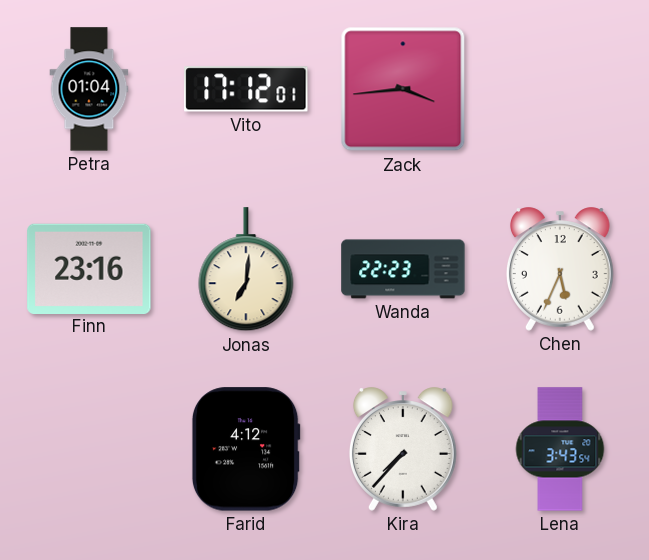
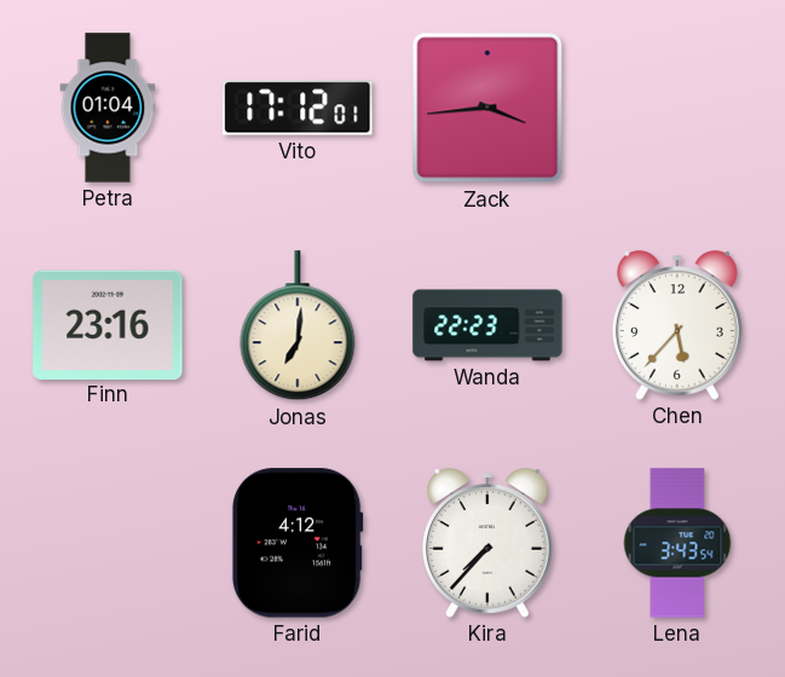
Chen: 5:34 -> 5:37 (677, 325)
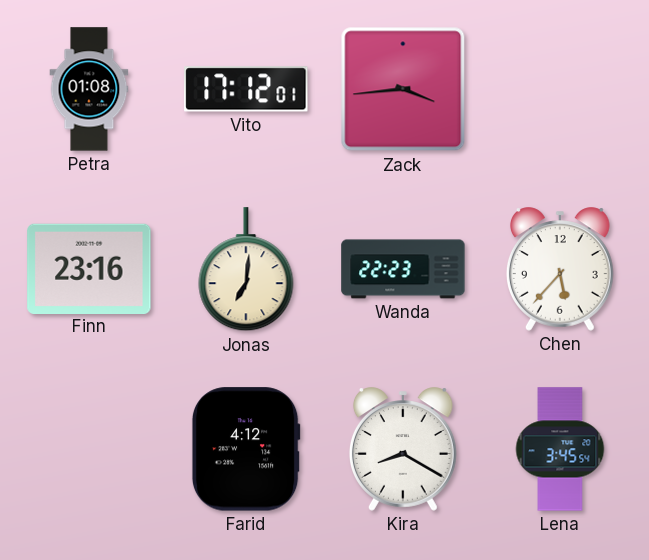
Petra: 01:04 -> 01:08 (89, 89)
Kira: 7:37 -> 8:20 (403, 449)
Lena: 3:43 -> 3:45 (560, 449)
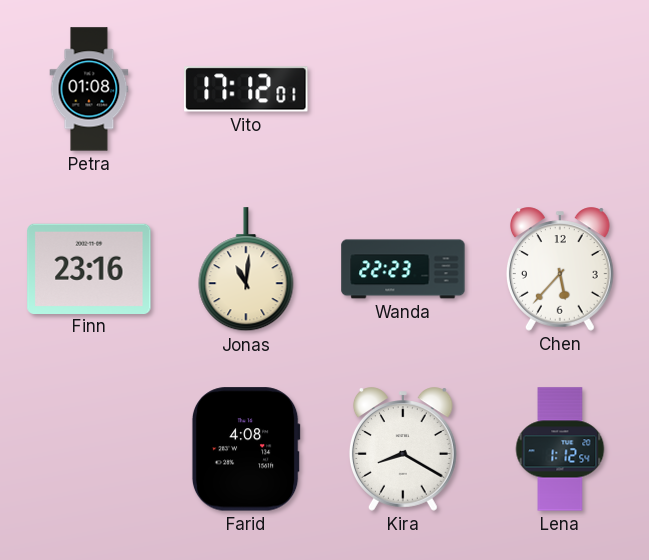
Zack: 3:44 -> none (403, 89)
Jonas: 7:01 -> 11:01 (246, 270)
Farid: 4:12 -> 4:08 (246, 449)
Lena: 3:45 -> 1:12 (560, 449)
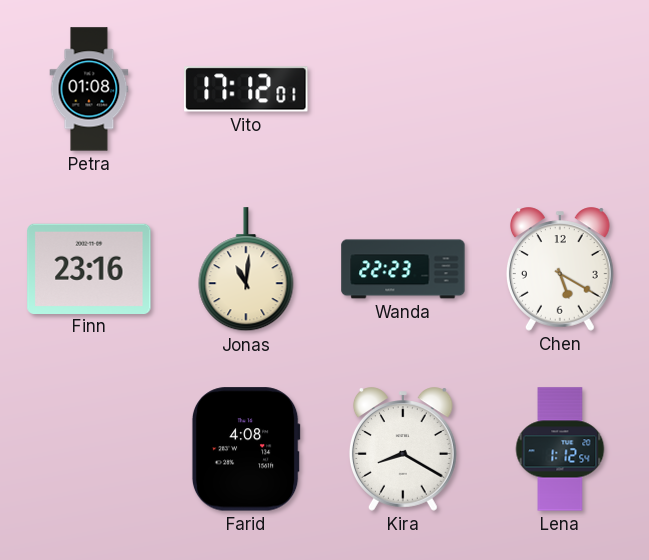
Chen: 5:37 -> 5:20 (560, 269)
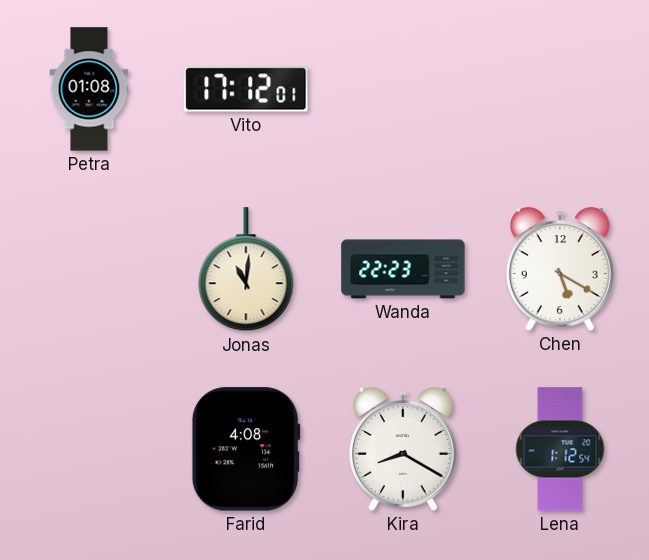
Finn: 23:16 -> none (89, 268)
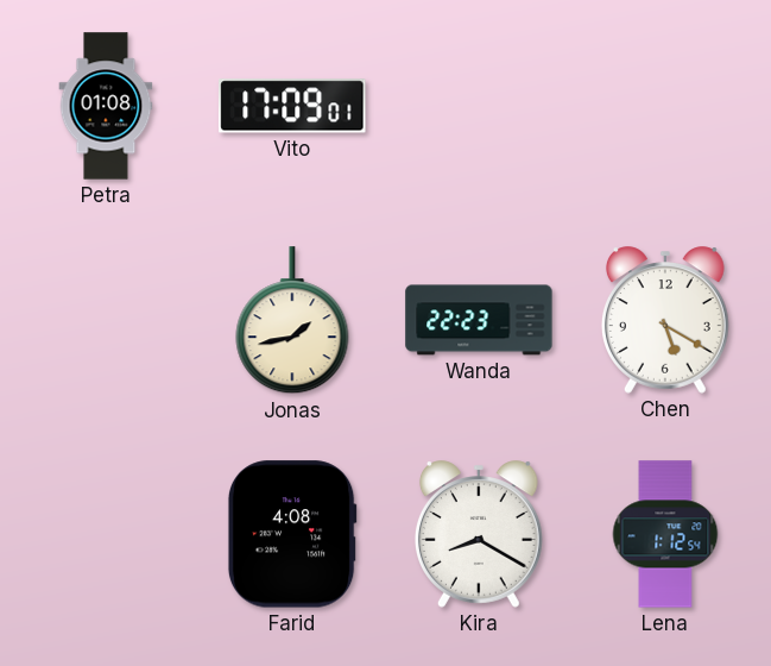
Vito: 17:12 -> 17:09 (292, 106)
Jonas: 11:01 -> 1:43 (292, 321)
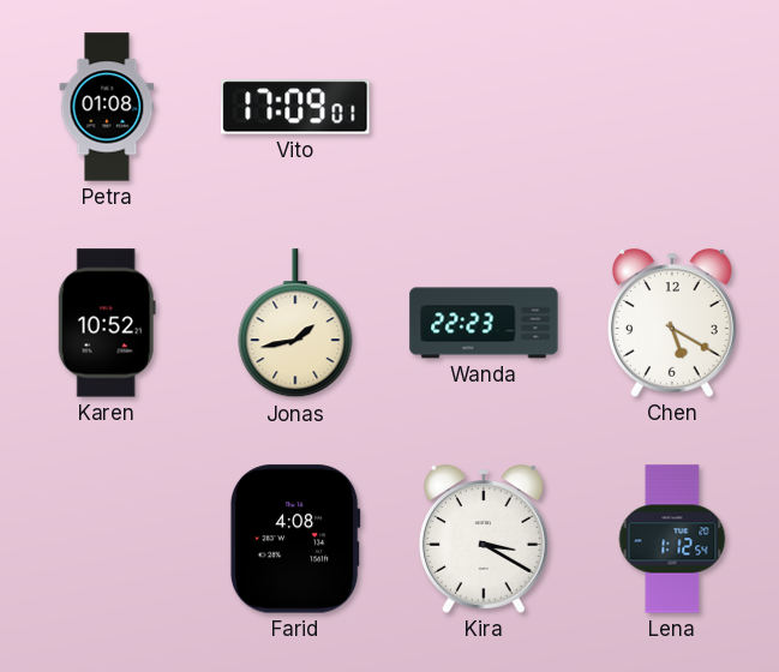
Karen: none -> 10:52 (107, 323)
Kira: 8:20 -> 3:20 (484, 539)
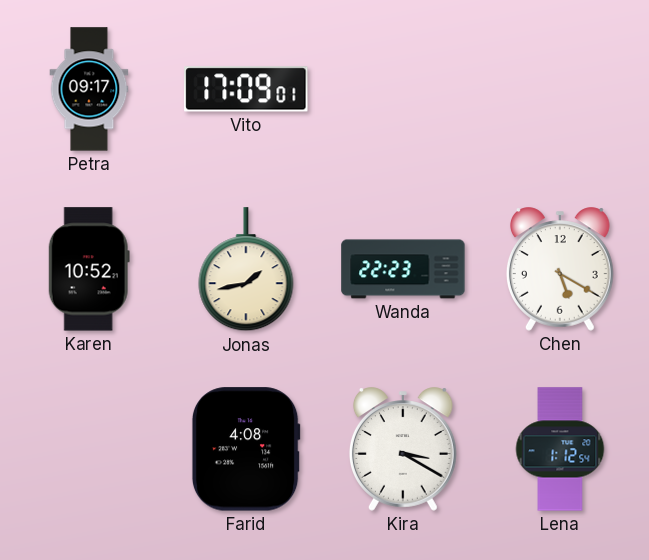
Petra: 01:08 -> 09:17 (89, 89)
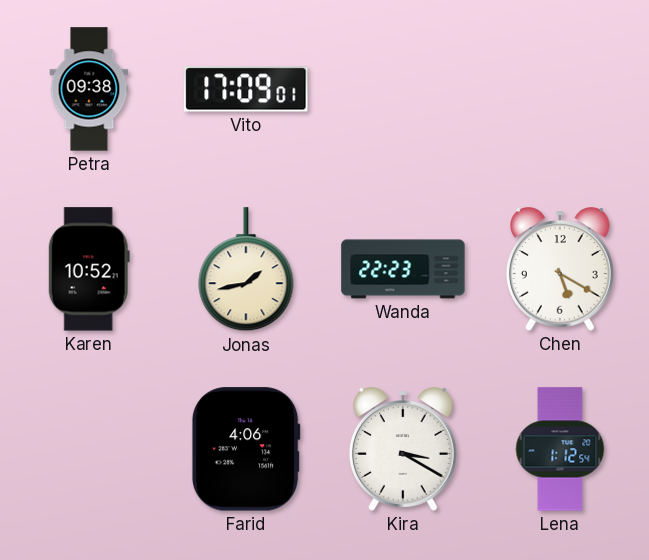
Petra: 09:17 -> 09:38 (89, 89)
Farid: 4:08 -> 4:06 (246, 449)
